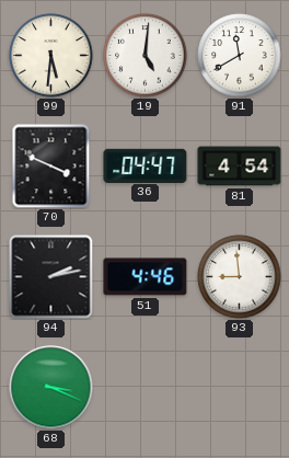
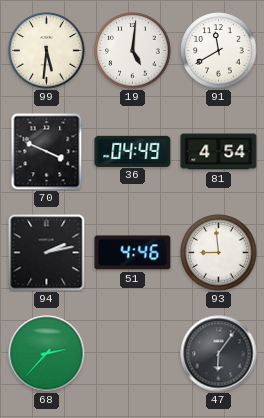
36: 04:47 -> 04:49 (133, 151)
68: 3:19 -> 2:37 (47, 354)
47: none -> 6:06 (219, 354)
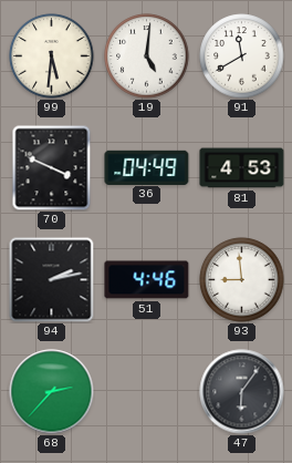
81: 4:54 -> 4:53 (242, 168)
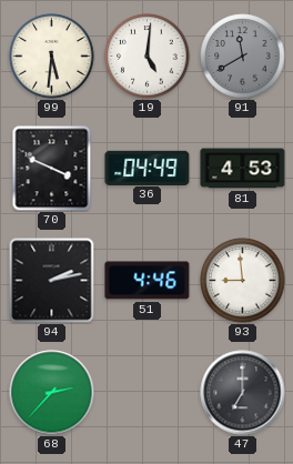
91 dial: white -> grey (243, 57)
47: 6:06 -> 7:00 (243, 393)
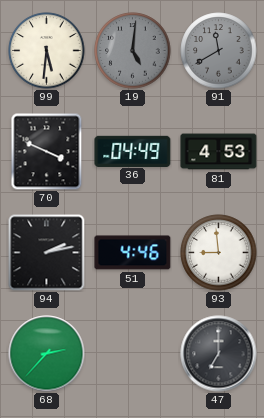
19 dial: white -> grey (133, 51)
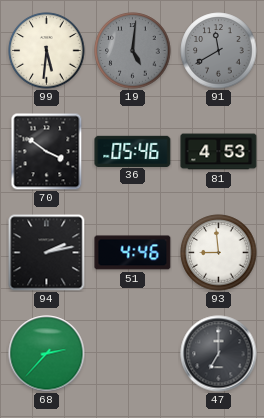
70: 3:49 -> 3:51 (47, 151)
36: 04:49 -> 05:46 (133, 151)
